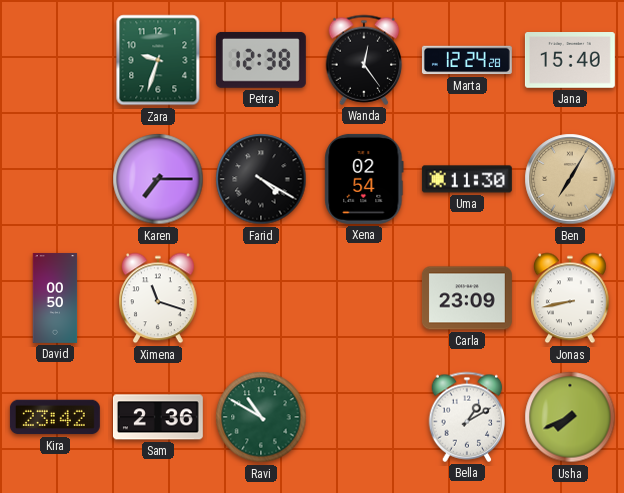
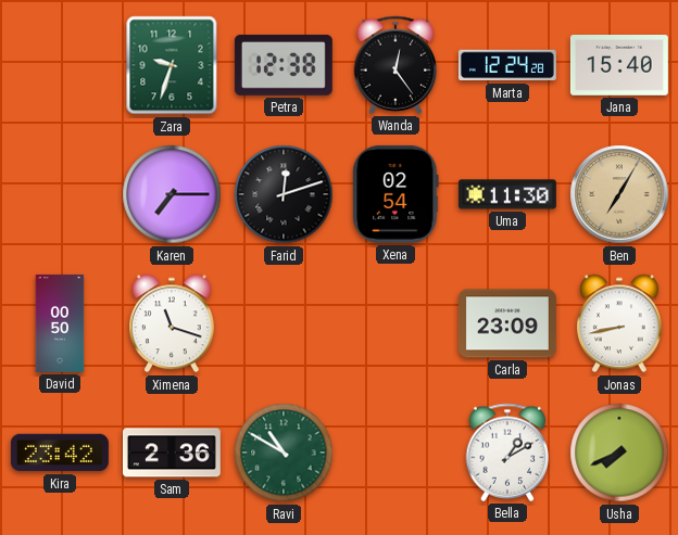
Farid: 4:20 -> 12:12 (284, 194)
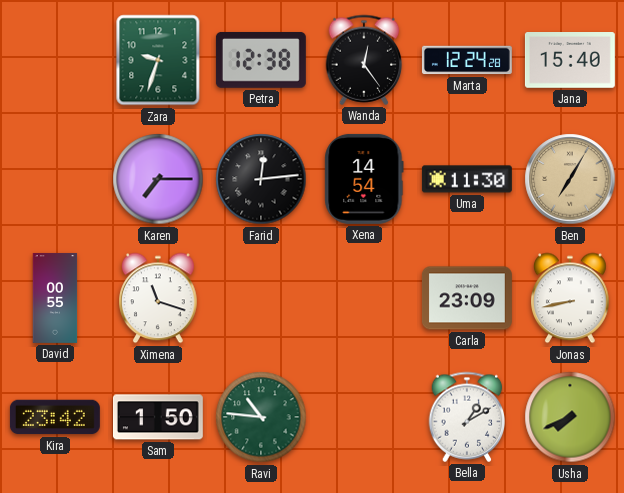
Farid: 12:12 -> 12:14 (261, 179)
Xena: 02:54 -> 14:54 (364, 179)
David: 00:50 -> 00:55 (55, 298)
Sam: 2:36 -> 1:50 (158, 417)
Ravi: 10:50 -> 10:46 (261, 417)
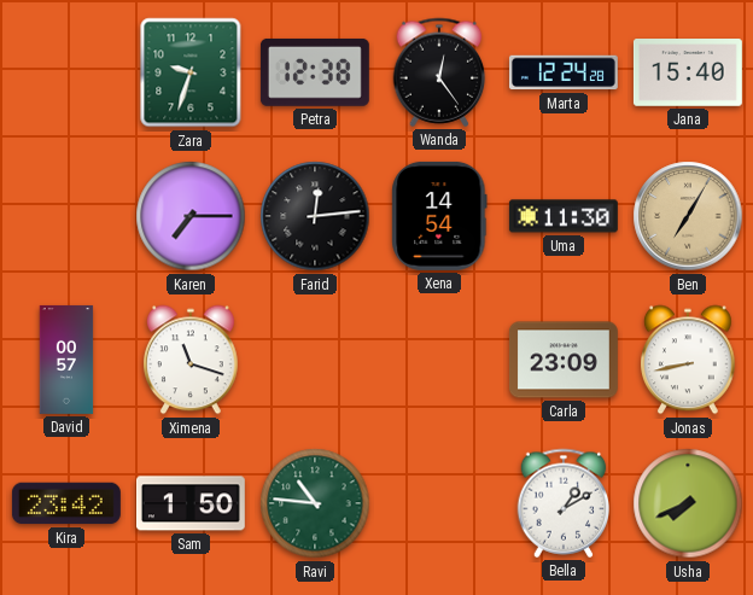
David: 00:55 -> 00:57 (66, 360)
